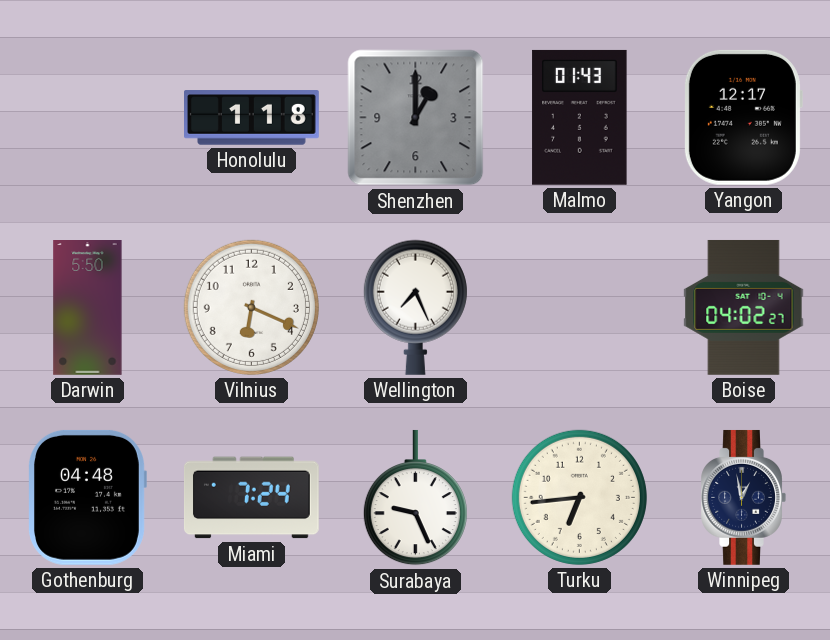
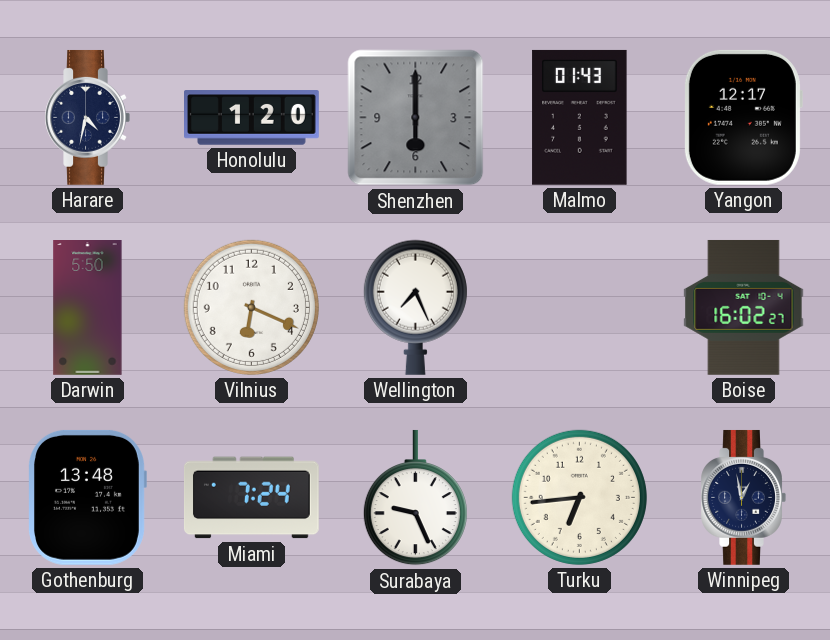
Harare: none -> 4:32 (87, 117)
Honolulu: 1:18 -> 1:20 (252, 118)
Shenzhen: 1:00 -> 6:00 (416, 118)
Boise: 04:02 -> 16:02 (744, 307)
Gothenburg: 04:48 -> 13:48 (88, 497)
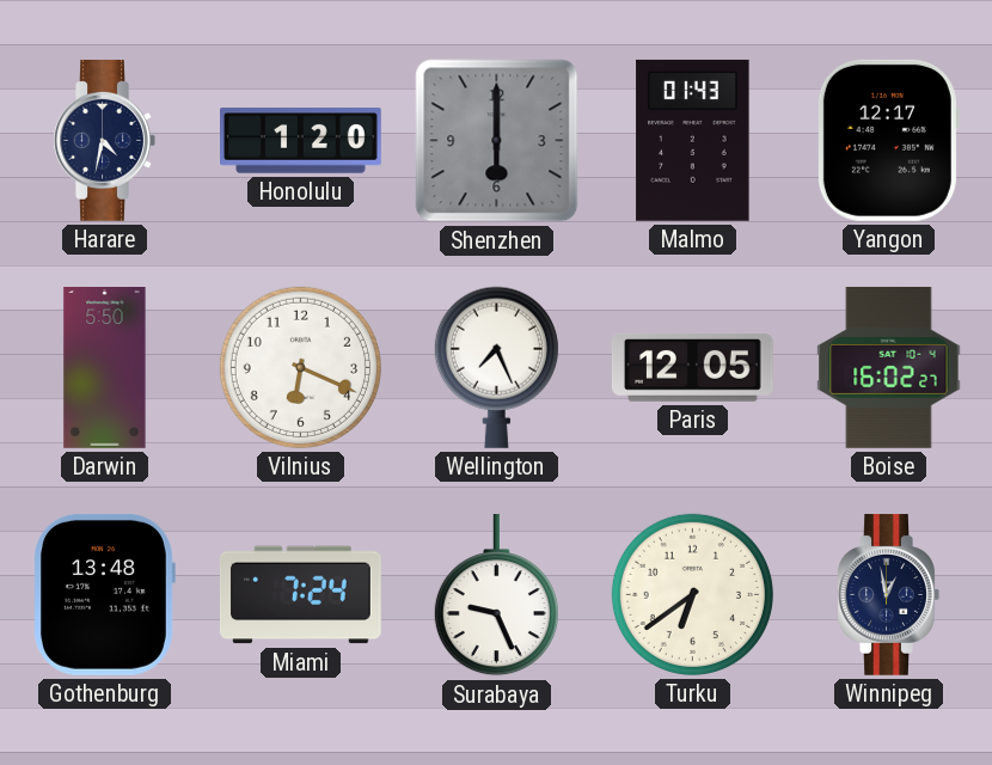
Paris: none -> 12:05 (692, 367)
Turku: 6:44 -> 6:39 (692, 594)
